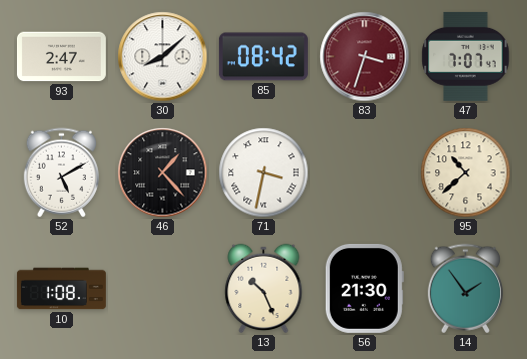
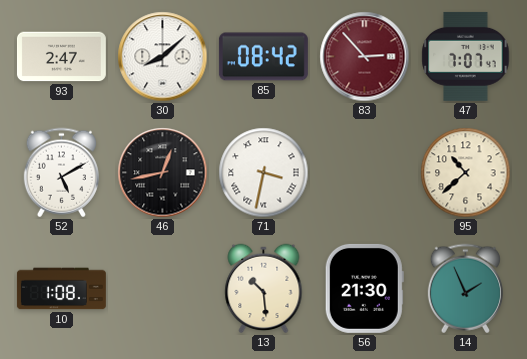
83: 3:33 -> 2:53 (365, 57)
46: 1:23 -> 12:43 (163, 173)
13: 10:26 -> 10:29 (264, 289)
14: 1:54 -> 1:56 (465, 289)
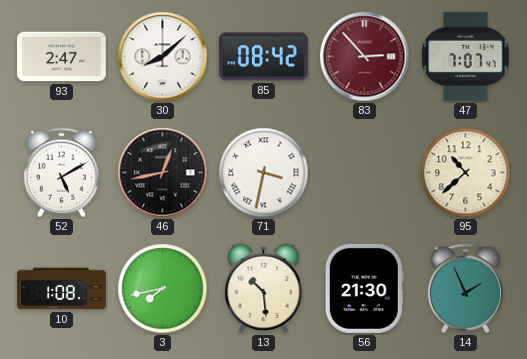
3: none -> 7:43 (163, 289)
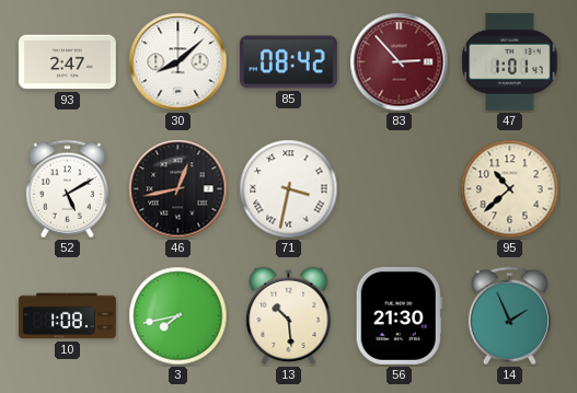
47: 7:07 -> 1:01 (510, 61)
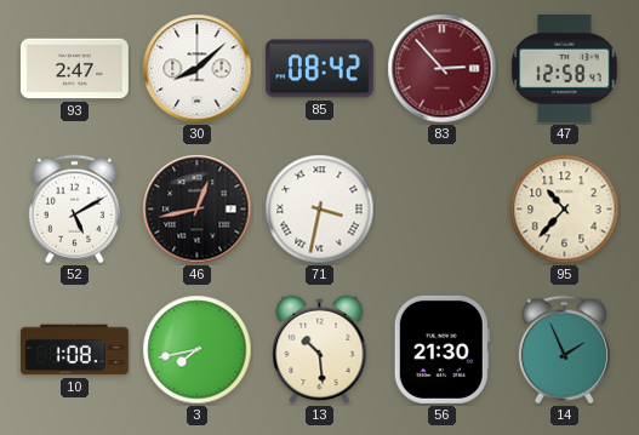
47: 1:01 -> 12:58 (565, 68)
95: 10:38 -> 10:37 (565, 210)
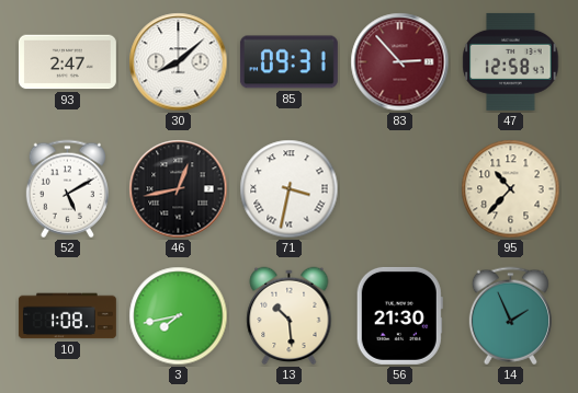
85: 08:42 -> 09:31 (288, 62)
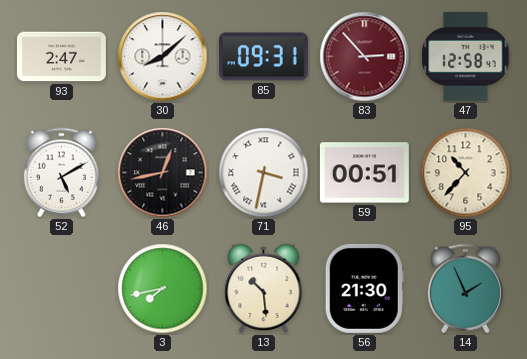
59: none -> 00:51 (364, 173)
10: 1:08 -> none (67, 316)
